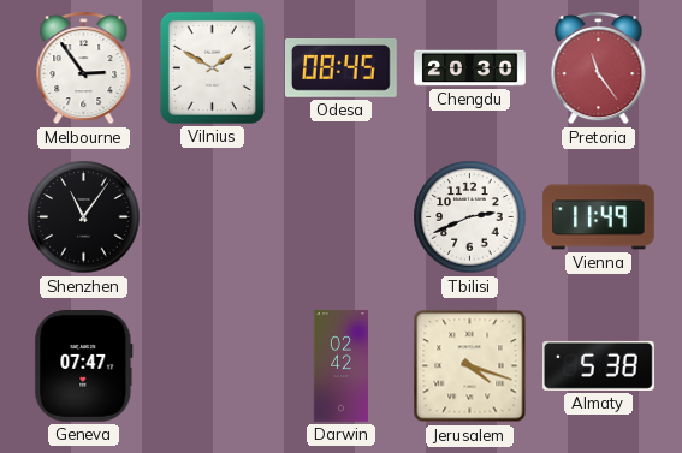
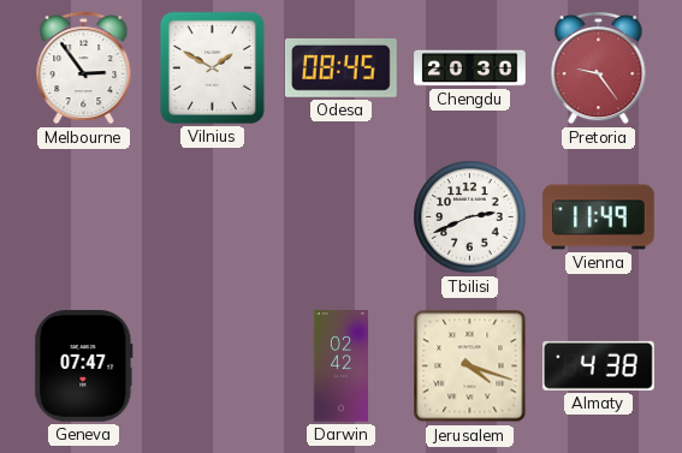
Pretoria: 11:24 -> 9:24 (599, 68)
Shenzhen: 11:06 -> none (84, 217)
Almaty: 5:38 -> 4:38 (599, 365)
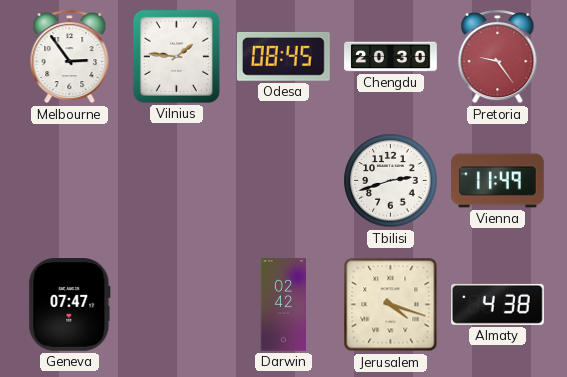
Vilnius: 1:50 -> 1:46 (176, 56)
Tbilisi: 2:41 -> 2:42 (391, 181)
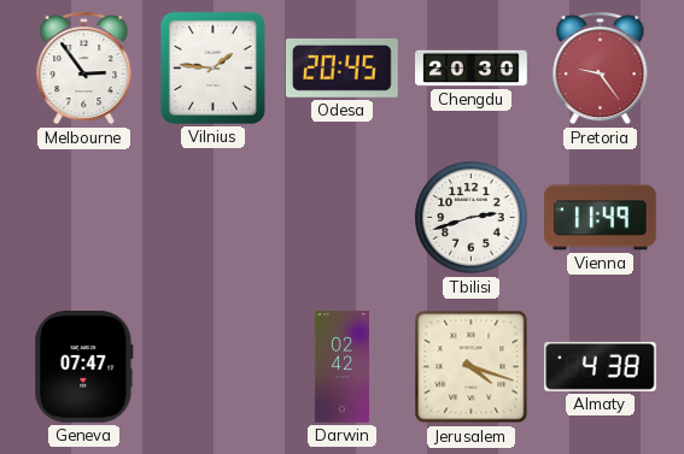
Odesa: 08:45 -> 20:45 (343, 67)
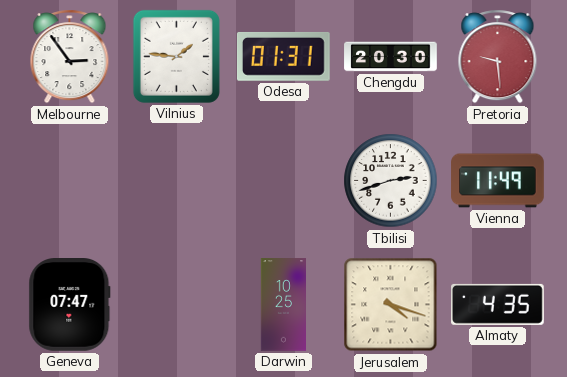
Odesa: 20:45 -> 01:31 (284, 56)
Pretoria: 9:24 -> 9:29 (498, 57)
Darwin: 02:42 -> 10:25 (284, 305)
Almaty: 4:38 -> 4:35 (498, 304)
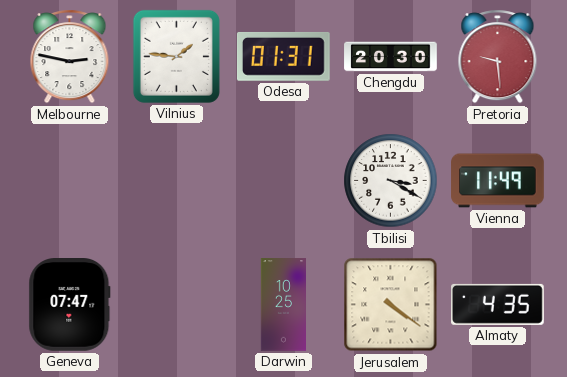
Melbourne: 2:54 -> 2:47 (70, 57)
Tbilisi: 2:42 -> 3:20 (391, 181)
Jerusalem: 4:18 -> 4:21 (391, 305)
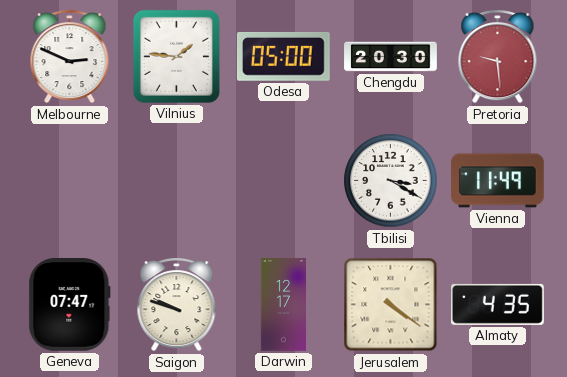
Melbourne: 2:47 -> 2:49 (70, 57)
Odesa: 01:31 -> 05:00 (284, 56)
Saigon: none -> 9:48 (177, 305)
Darwin: 10:25 -> 12:17 (284, 305)
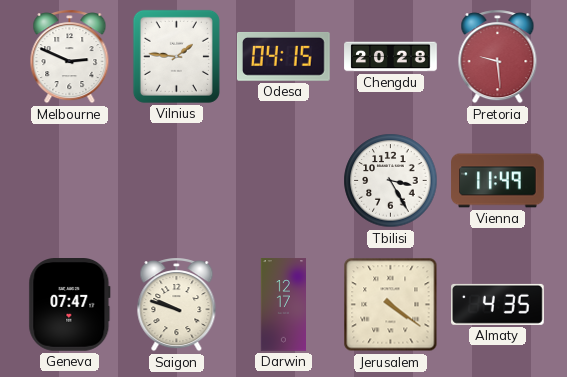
Odesa: 05:00 -> 04:15 (284, 56)
Chengdu: 20:30 -> 20:28 (391, 57)
Tbilisi: 3:20 -> 3:25 (391, 181)
